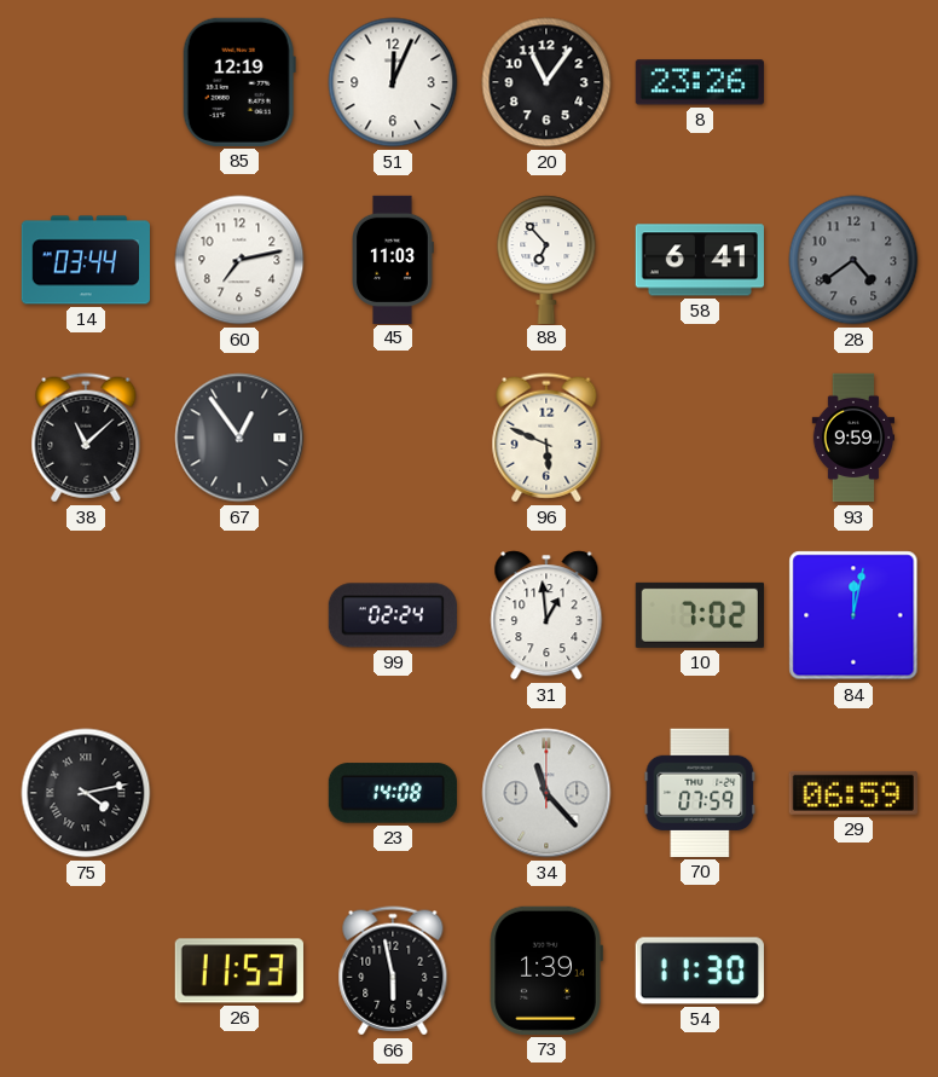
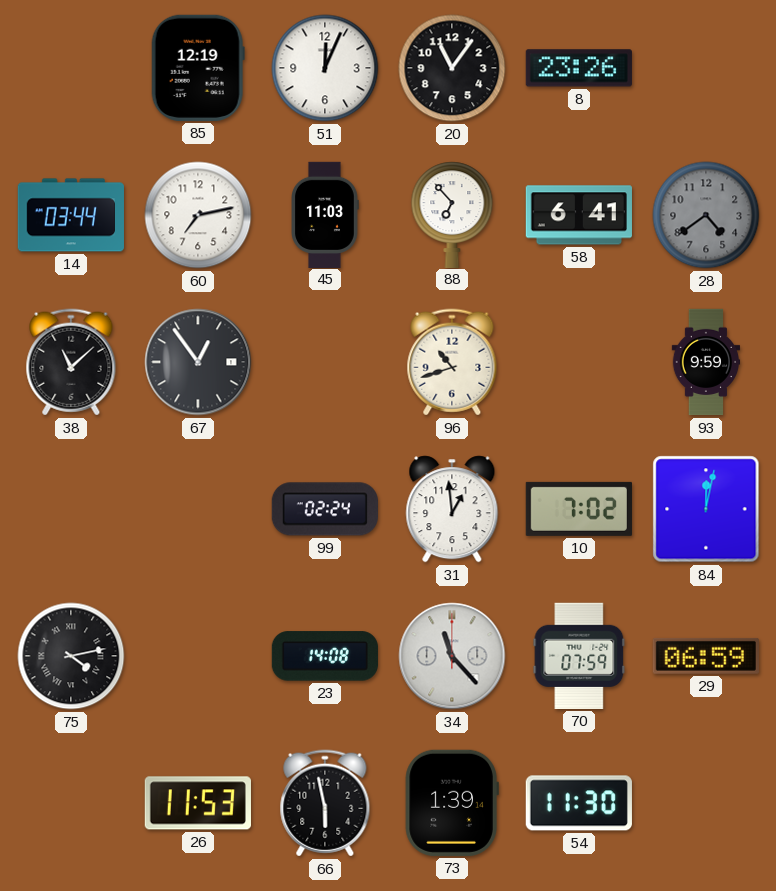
96: 5:49 -> 10:42 (452, 362)
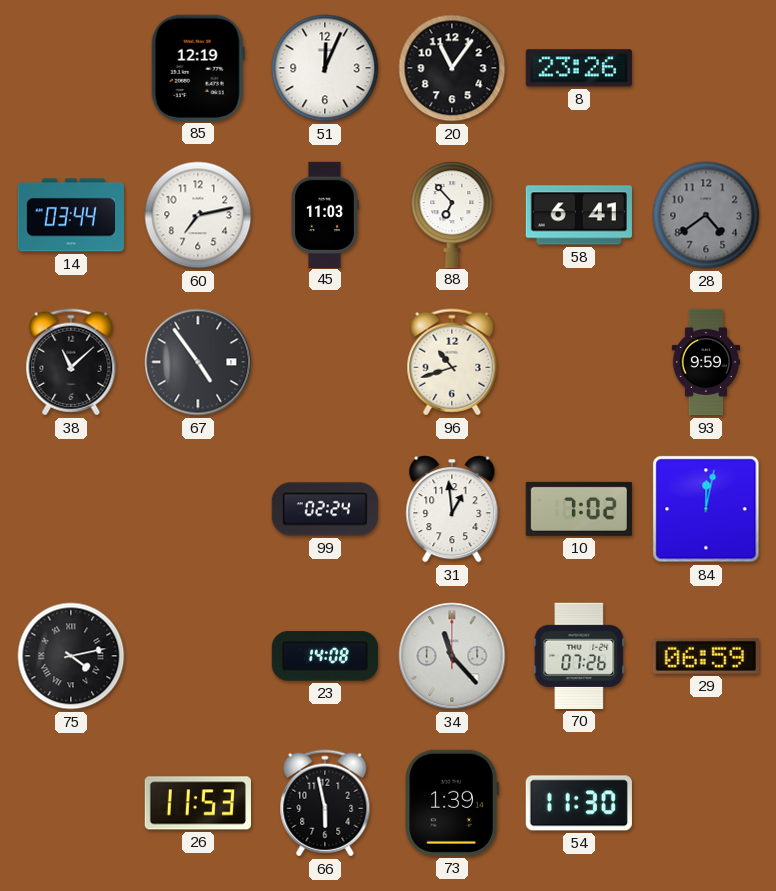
67: 12:54 -> 4:54 (198, 362)
70: 07:59 -> 07:26 (579, 656)
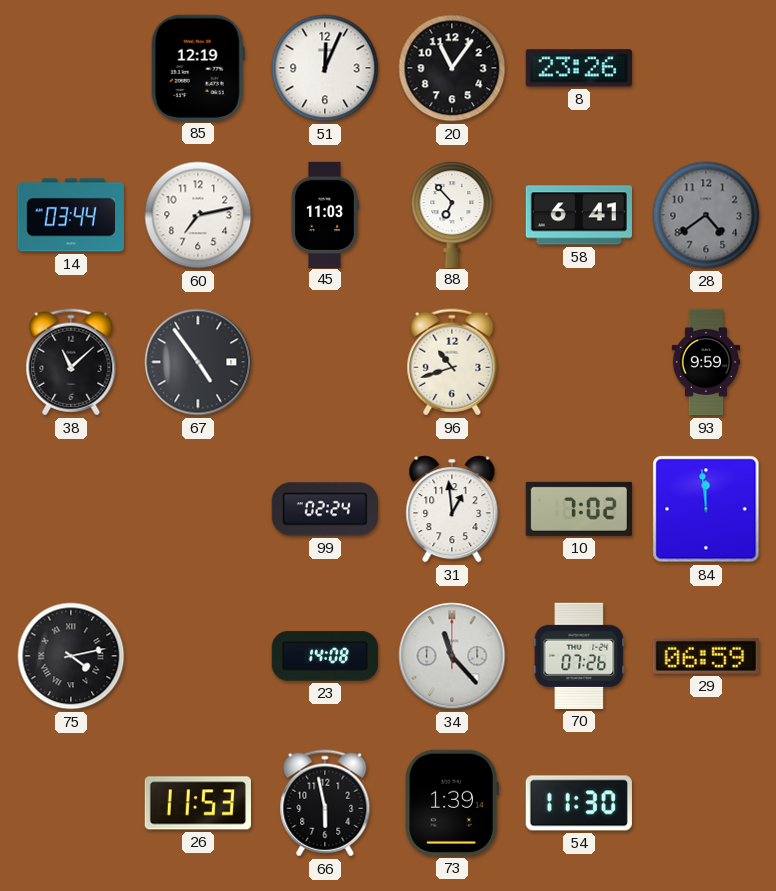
84: 12:02 -> 11:59 (706, 509)
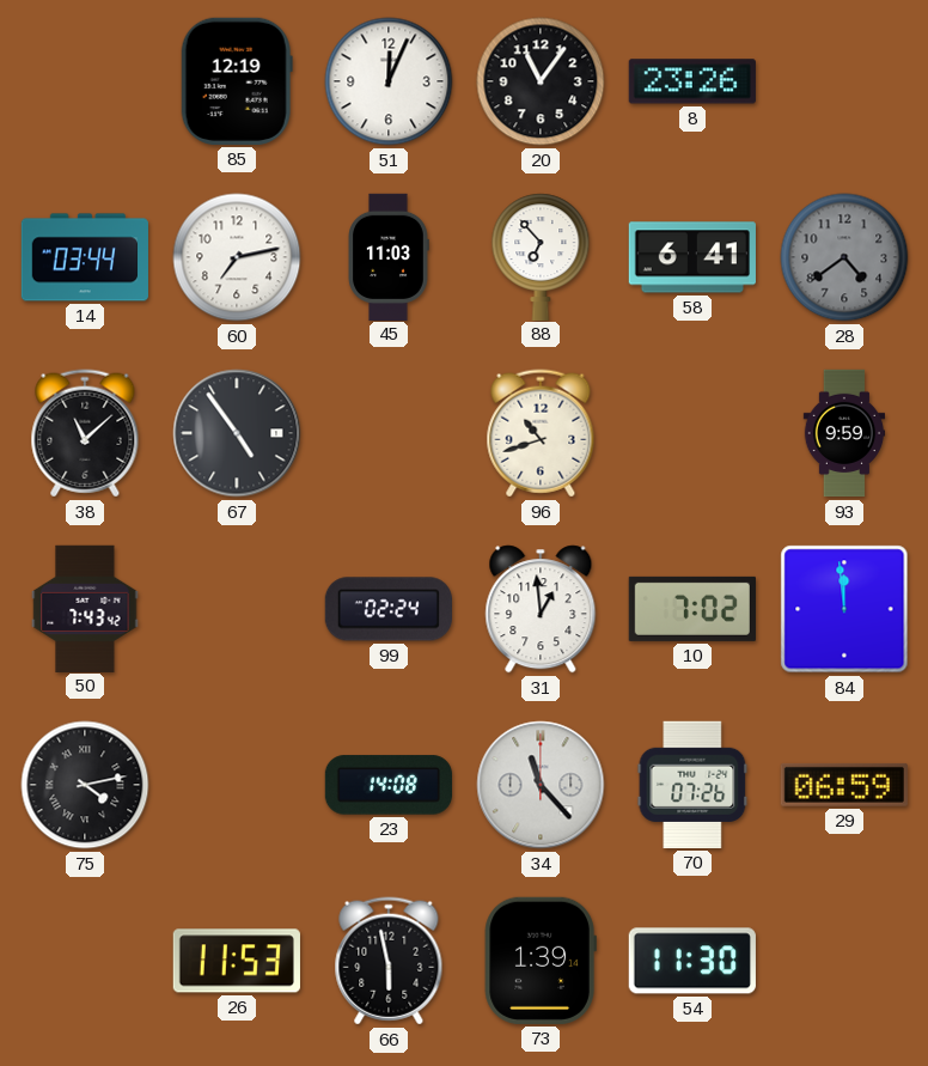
50: none -> 7:43 (85, 608)
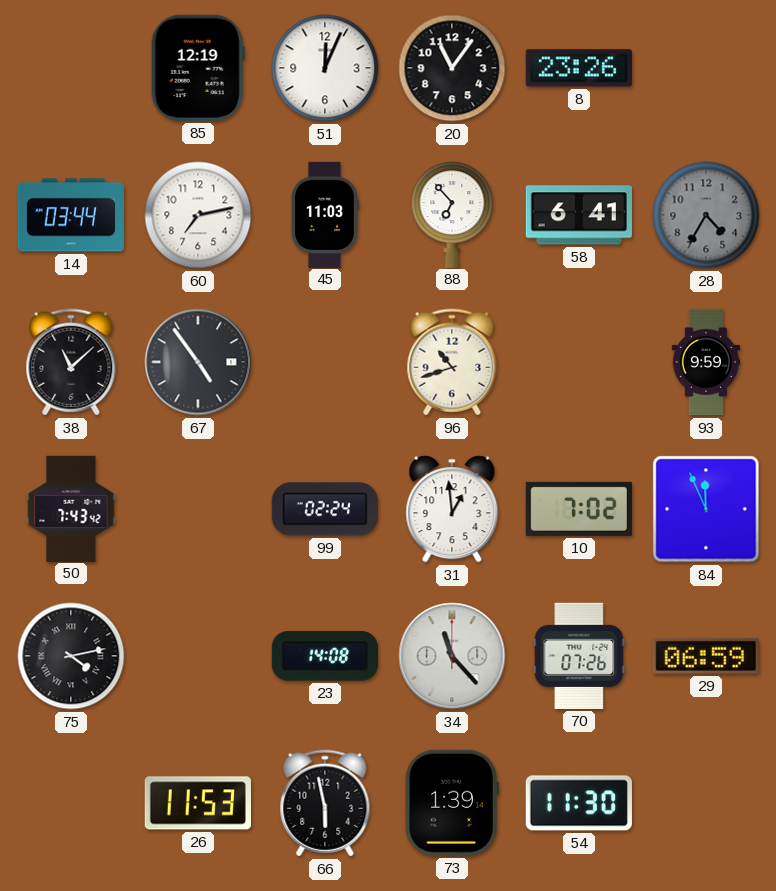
28: 4:39 -> 4:35 (706, 215)
84: 11:59 -> 11:56 (706, 509)
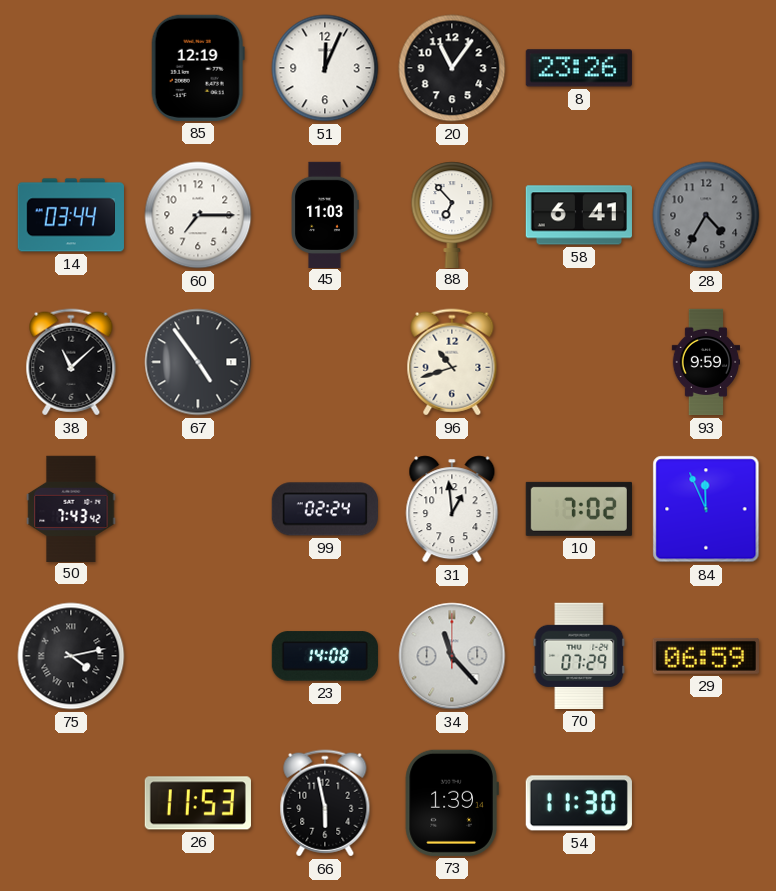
60: 7:13 -> 7:15 (198, 215)
70: 07:26 -> 07:29 (579, 656)
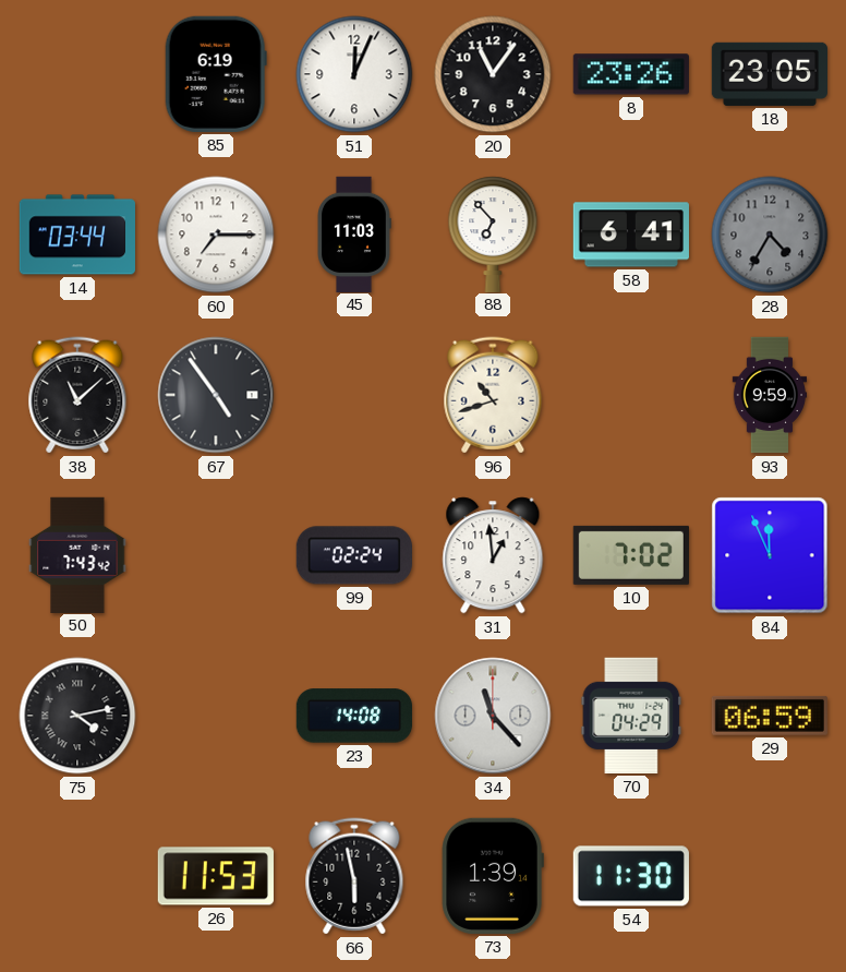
85: 12:19 -> 6:19 (216, 74)
18: none -> 23:05 (769, 74)
70: 07:29 -> 04:29 (631, 716)
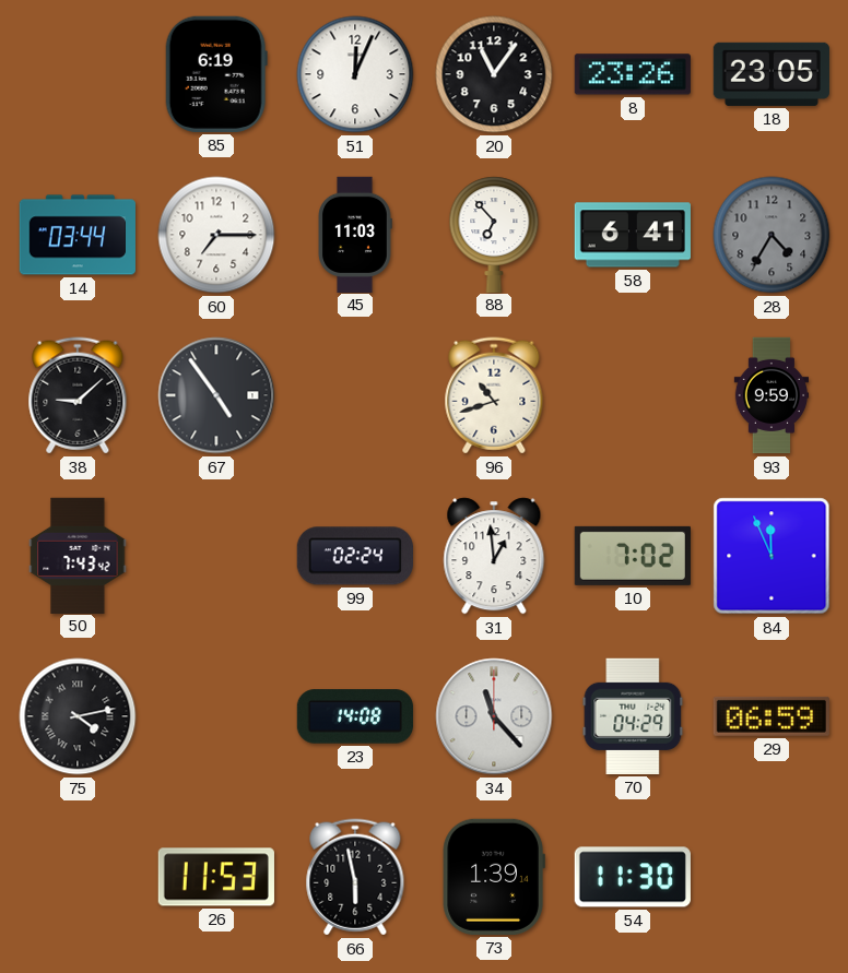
38: 11:08 -> 9:08 (78, 395)
